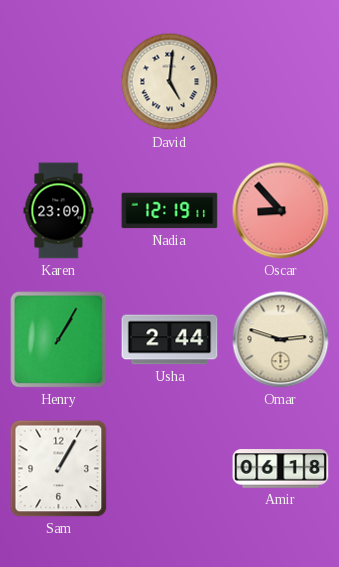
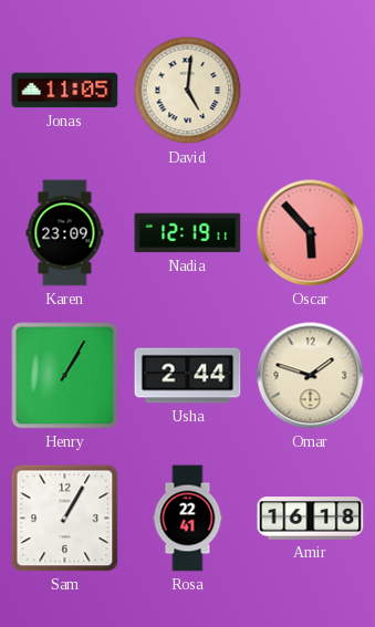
Jonas: none -> 11:05 (65, 91)
Oscar: 8:53 -> 5:53 (311, 233)
Omar: 2:48 -> 1:48 (311, 376)
Rosa: none -> 22:41 (188, 519)
Amir: 06:18 -> 16:18 (311, 519)
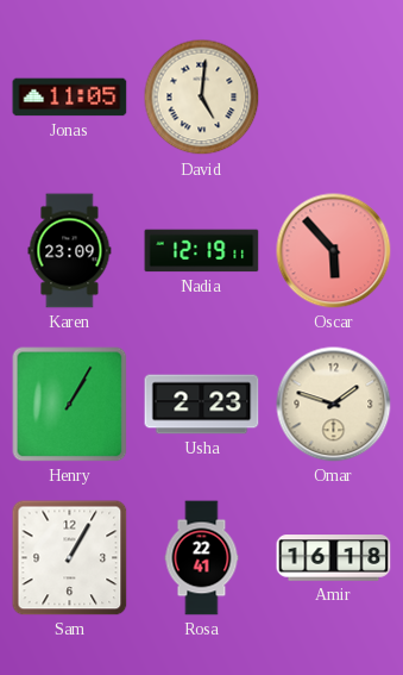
Usha: 2:44 -> 2:23 (202, 405)
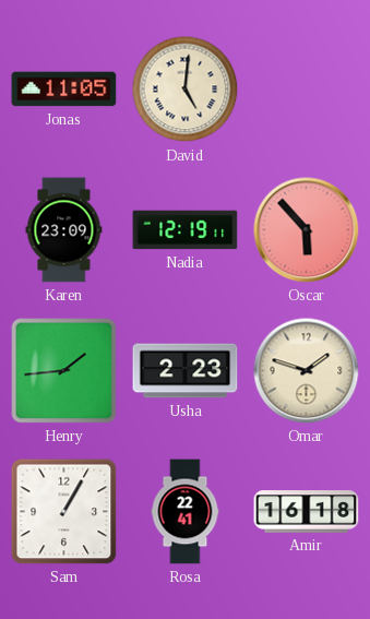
Henry: 1:05 -> 1:44 (64, 371)
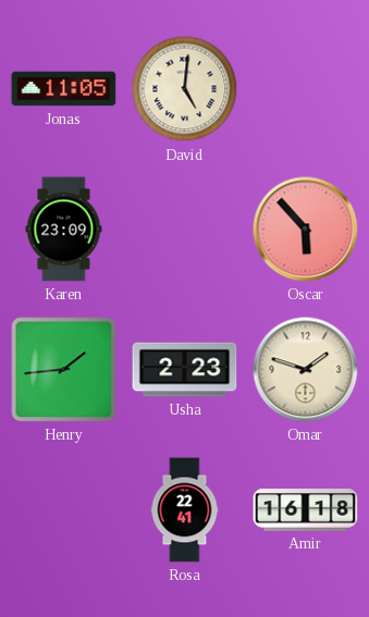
Nadia: 12:19 -> none (186, 230)
Sam: 1:05 -> none (64, 512)
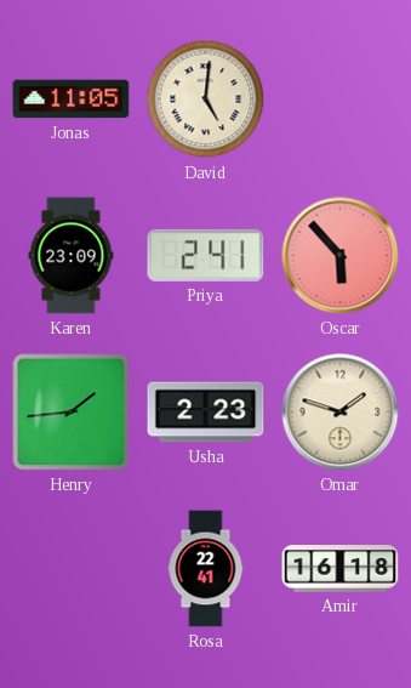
Priya: none -> 2:41 (206, 255)
